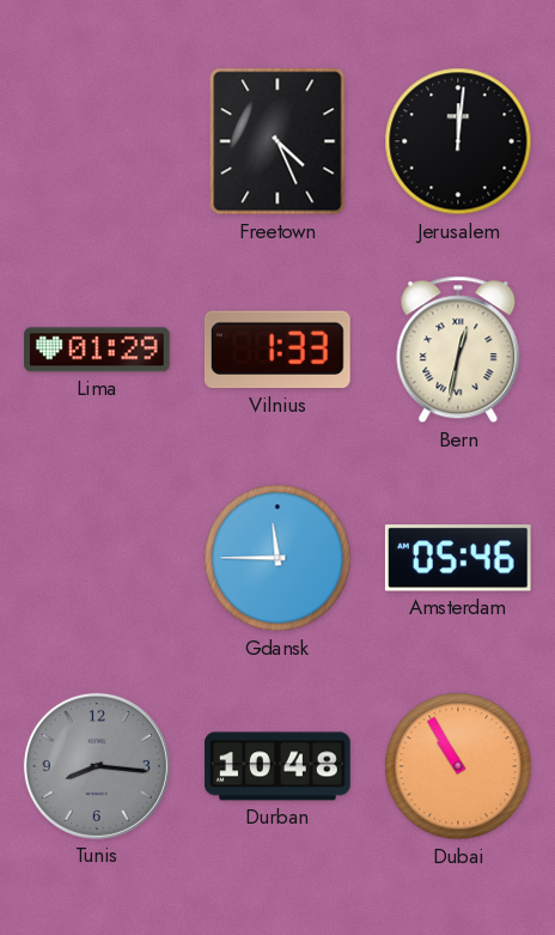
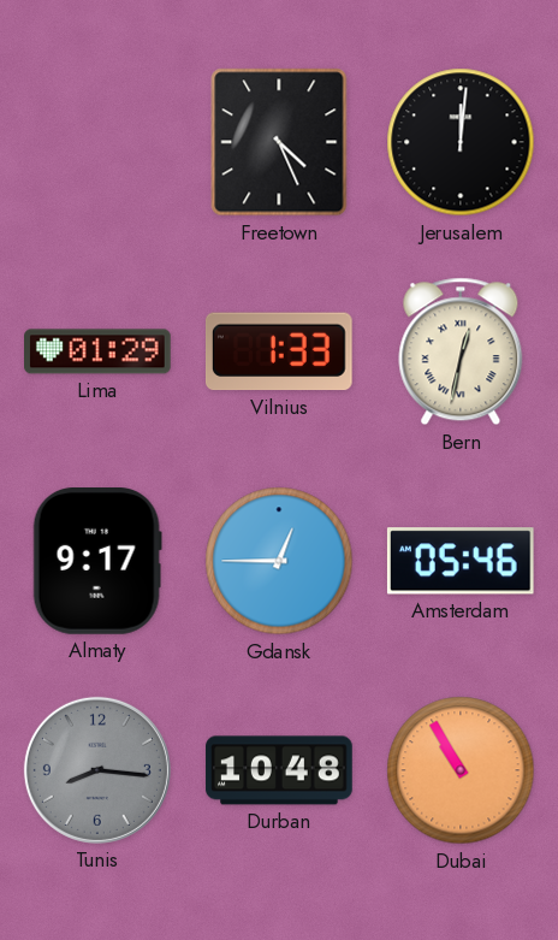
Almaty: none -> 9:17 (97, 562)
Gdansk: 11:45 -> 12:45 (279, 561)
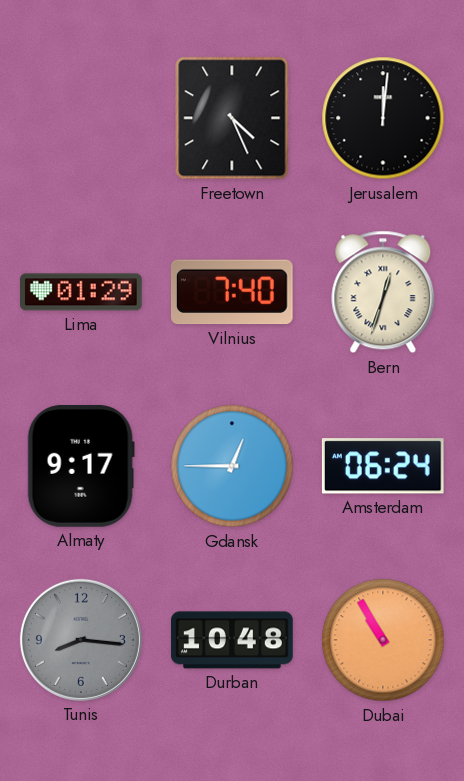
Vilnius: 1:33 -> 7:40 (232, 292)
Bern: 12:32 -> 12:33 (383, 292)
Amsterdam: 05:46 -> 06:24 (383, 466)
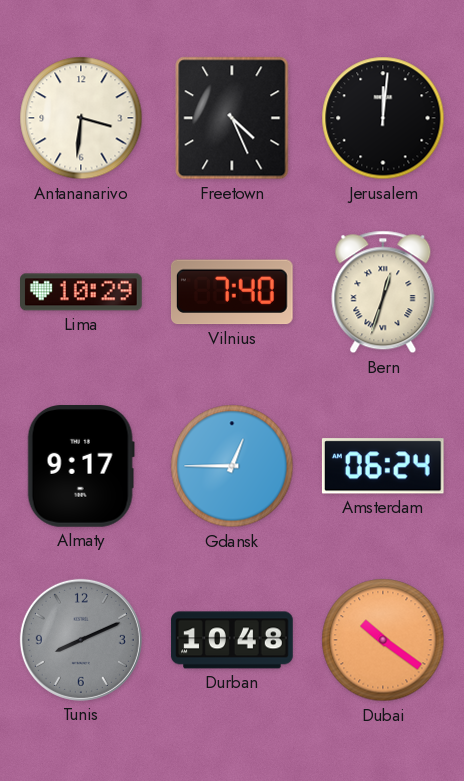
Antananarivo: none -> 3:31 (81, 118)
Lima: 01:29 -> 10:29 (82, 292)
Tunis: 8:16 -> 8:11 (81, 640)
Dubai: 10:55 -> 10:21 (383, 640)
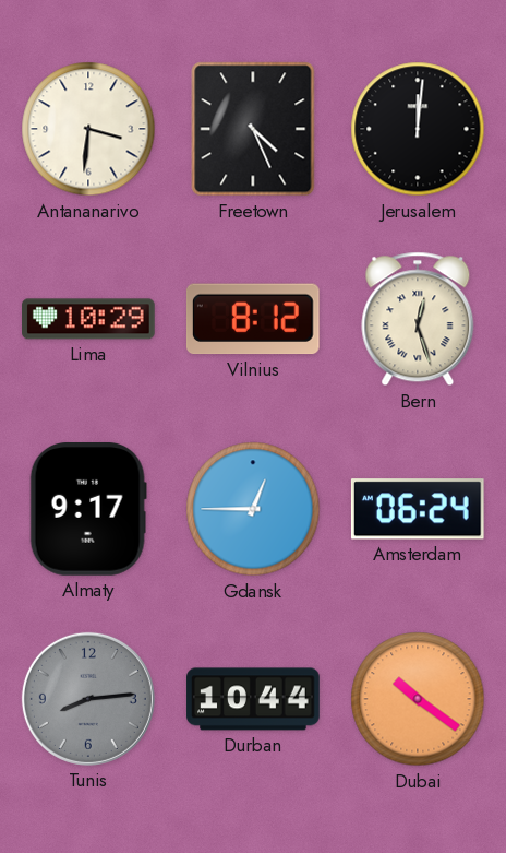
Vilnius: 7:40 -> 8:12 (253, 319)
Bern: 12:33 -> 12:27 (418, 319)
Tunis: 8:11 -> 8:14 (88, 699)
Durban: 10:48 -> 10:44 (253, 699)
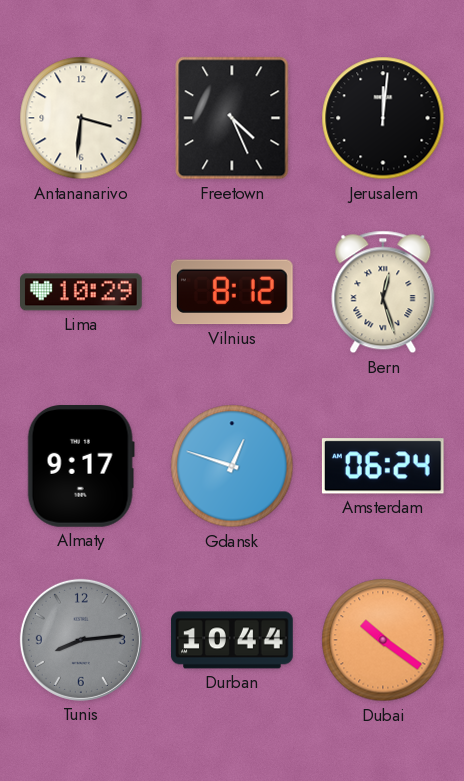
Gdansk: 12:45 -> 12:48 (232, 466)
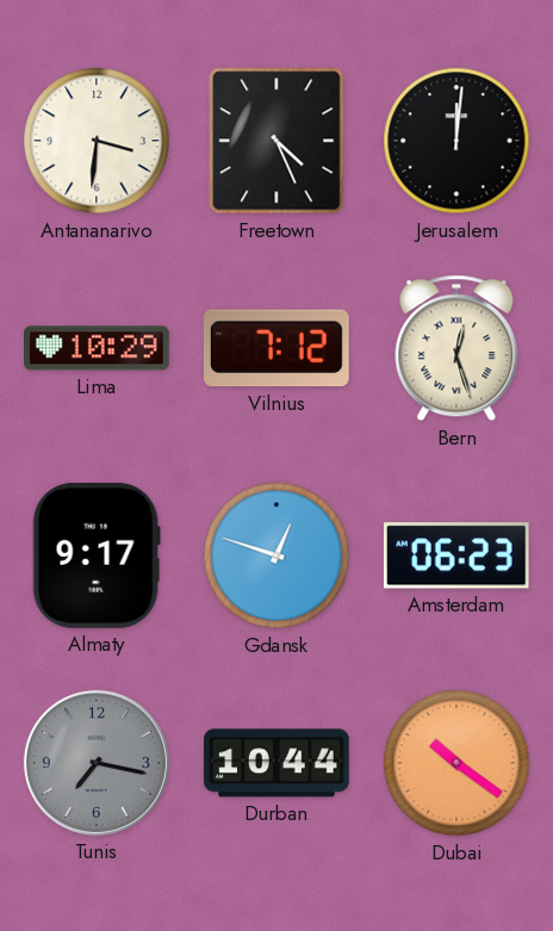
Vilnius: 8:12 -> 7:12 (276, 348)
Amsterdam: 06:24 -> 06:23 (456, 556)
Tunis: 8:14 -> 7:17 (97, 763)
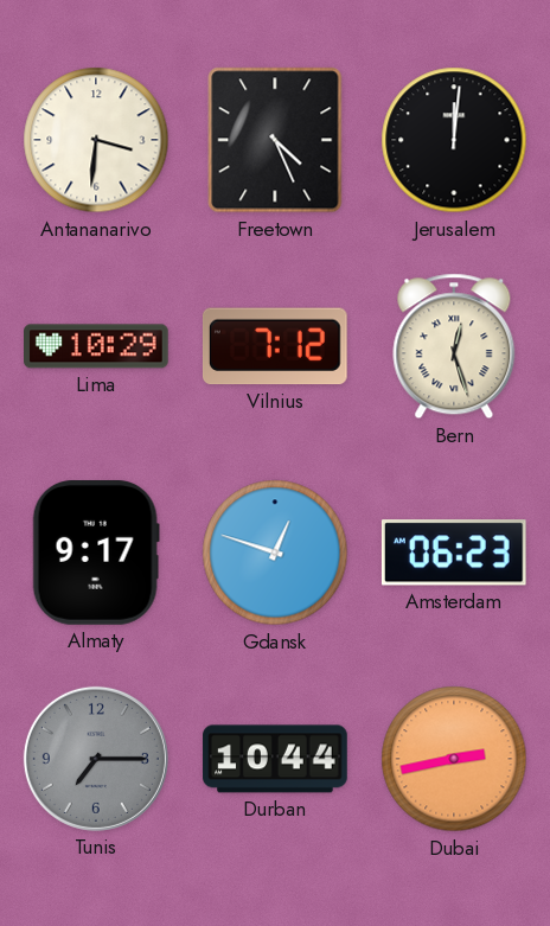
Tunis: 7:17 -> 7:15 (96, 759)
Dubai: 10:21 -> 2:43 (454, 759)
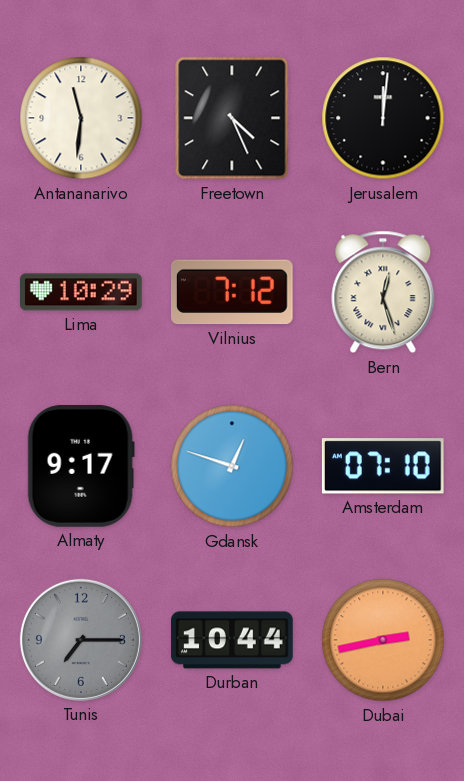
Antananarivo: 3:31 -> 11:31 (81, 118)
Amsterdam: 06:23 -> 07:10 (383, 466)
